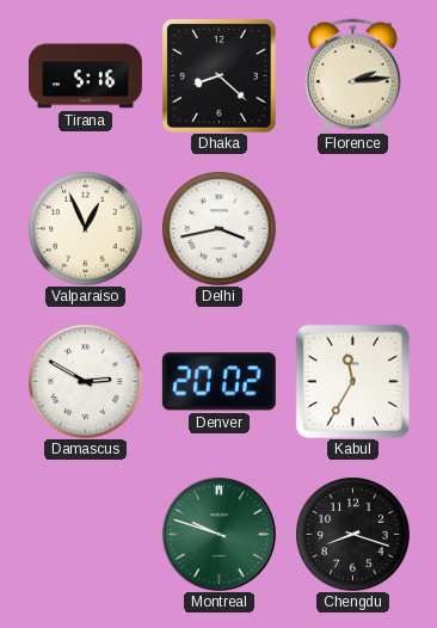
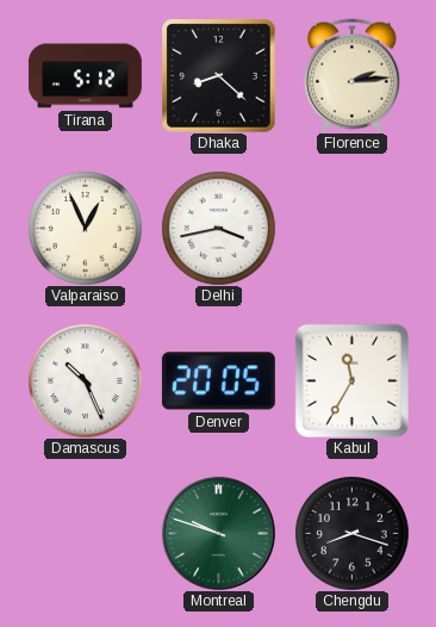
Tirana: 5:16 -> 5:12 (85, 76)
Damascus: 2:50 -> 10:26 (86, 381)
Denver: 20:02 -> 20:05 (218, 381)
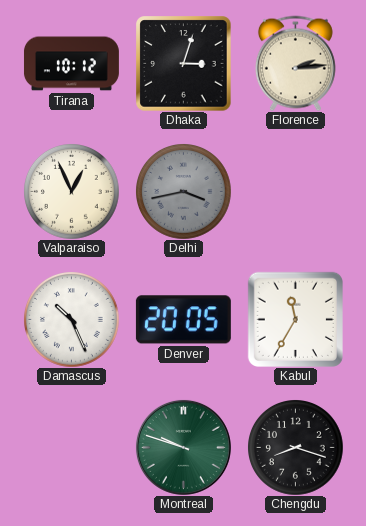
Tirana: 5:12 -> 10:12 (71, 64)
Dhaka: 8:22 -> 3:03 (183, 63)
Delhi dial: white -> grey (184, 192)
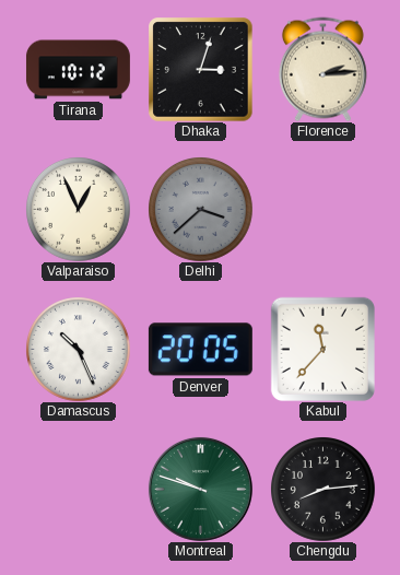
Delhi: 3:43 -> 3:38 (201, 210)
Kabul: 11:35 -> 11:37 (322, 349)
Chengdu: 8:18 -> 8:14 (323, 490)
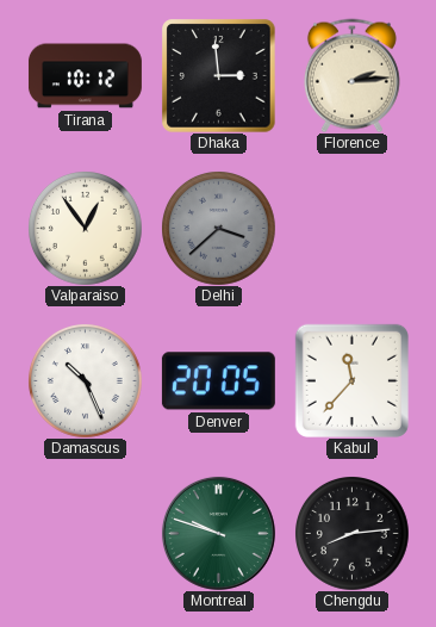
Dhaka: 3:03 -> 2:59 (218, 75)
Valparaiso: 12:56 -> 12:54 (86, 229)
